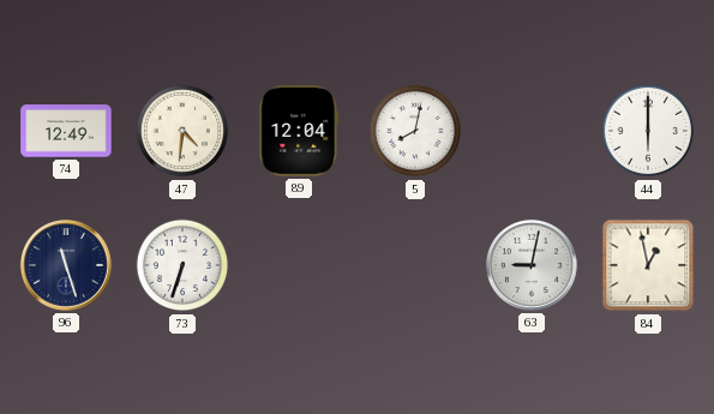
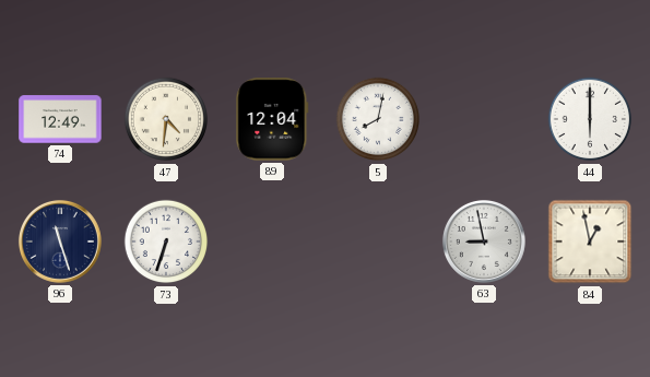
63: 9:02 -> 8:58 (484, 241)
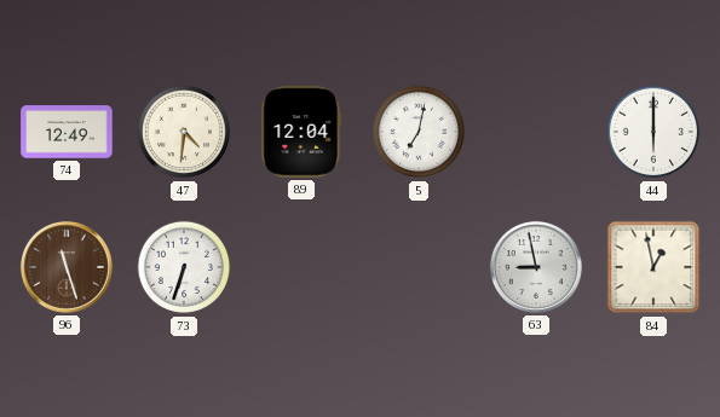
5: 8:02 -> 7:02 (419, 132)
96 dial: navy -> brown (67, 267)
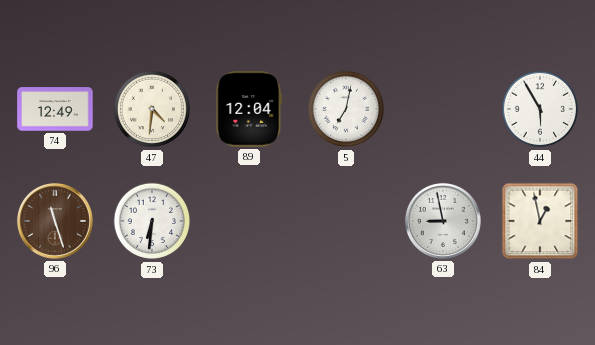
44: 6:00 -> 5:55 (540, 109)
73: 6:33 -> 6:31 (152, 221)
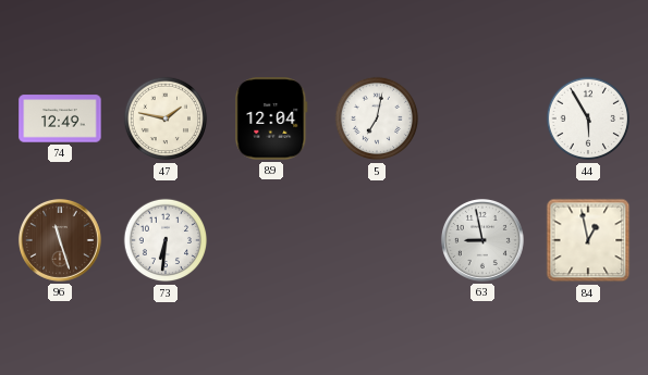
47: 4:31 -> 1:47 (166, 118)
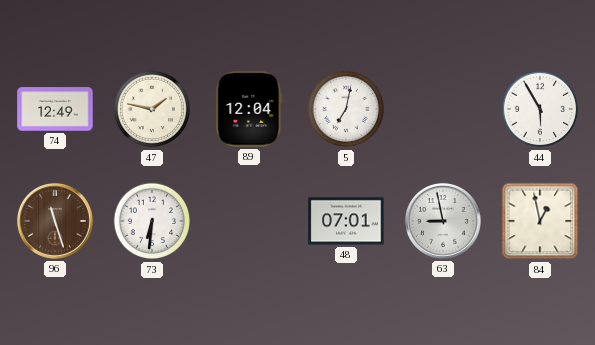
48: none -> 07:01 (346, 221)
